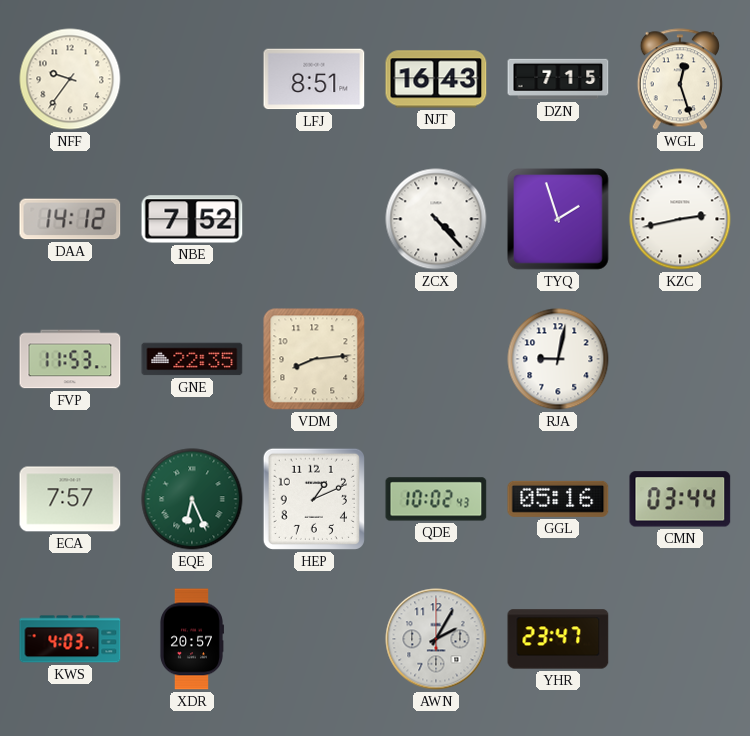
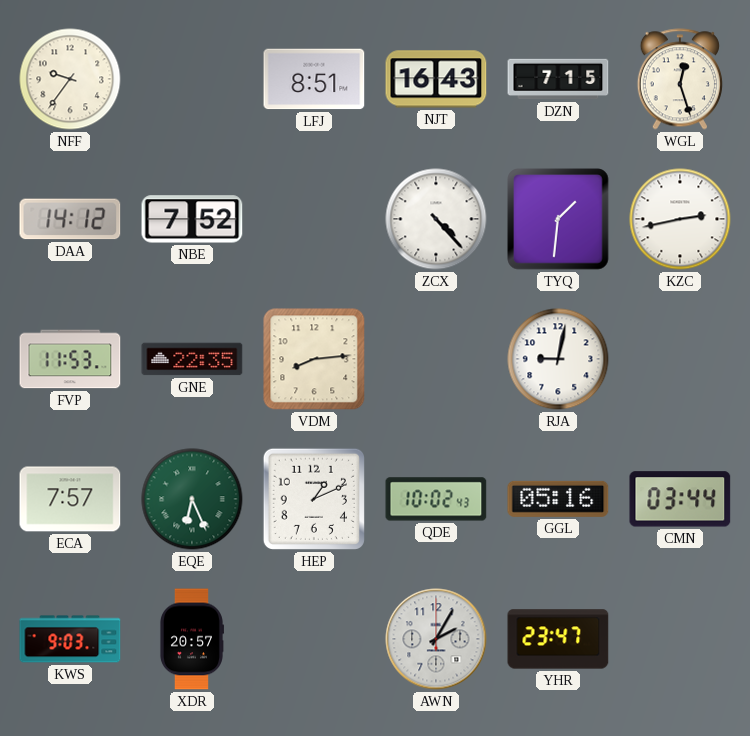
TYQ: 1:57 -> 1:31 (558, 219)
KWS: 4:03 -> 9:03 (70, 639)
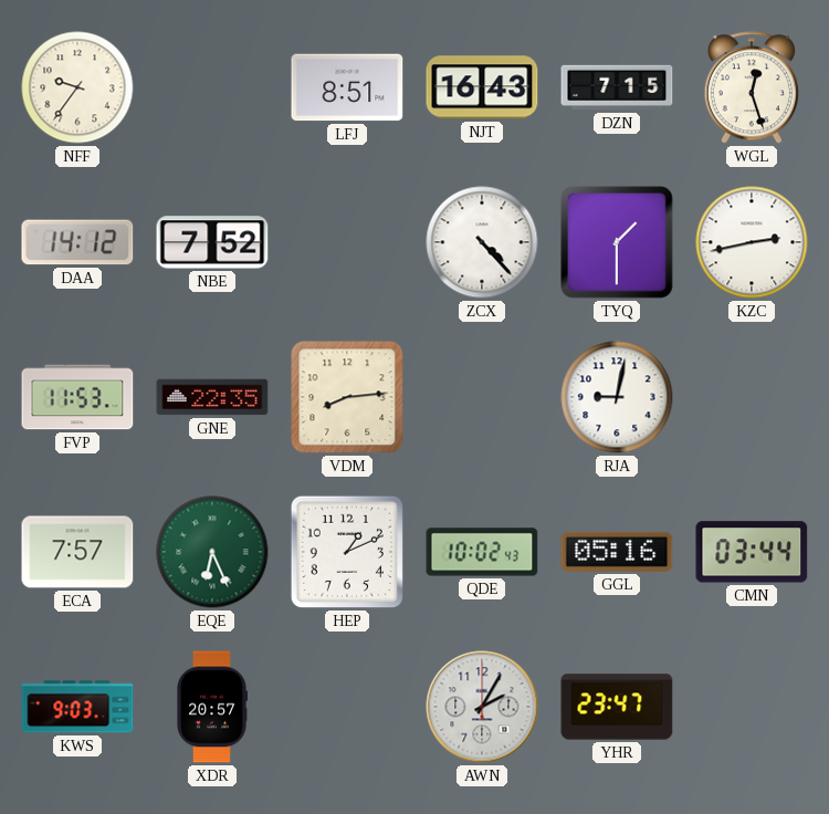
TYQ: 1:31 -> 1:30 (617, 242)
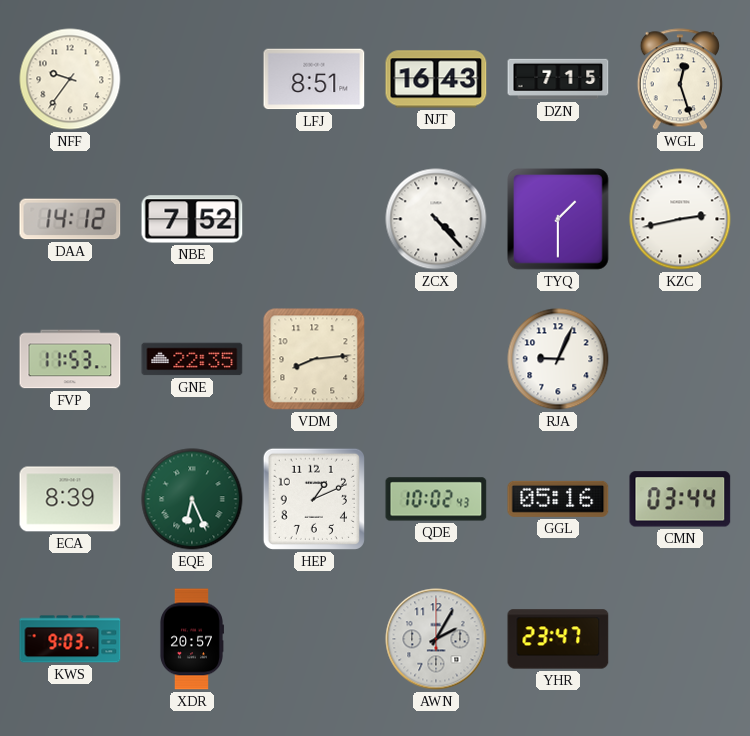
RJA: 9:02 -> 9:04 (558, 359)
ECA: 7:57 -> 8:39 (70, 499)
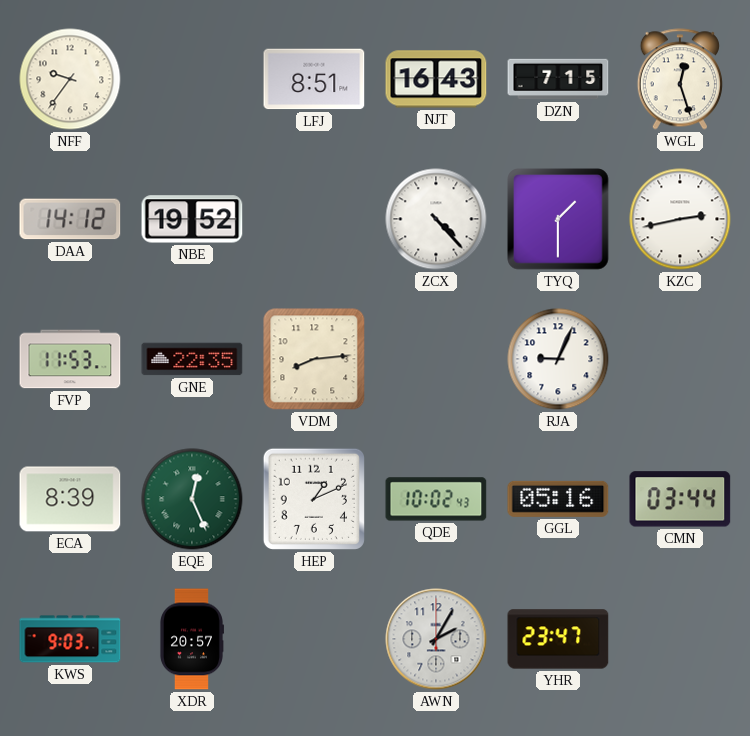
NBE: 7:52 -> 19:52 (192, 219)
EQE: 6:26 -> 12:26 (192, 499)
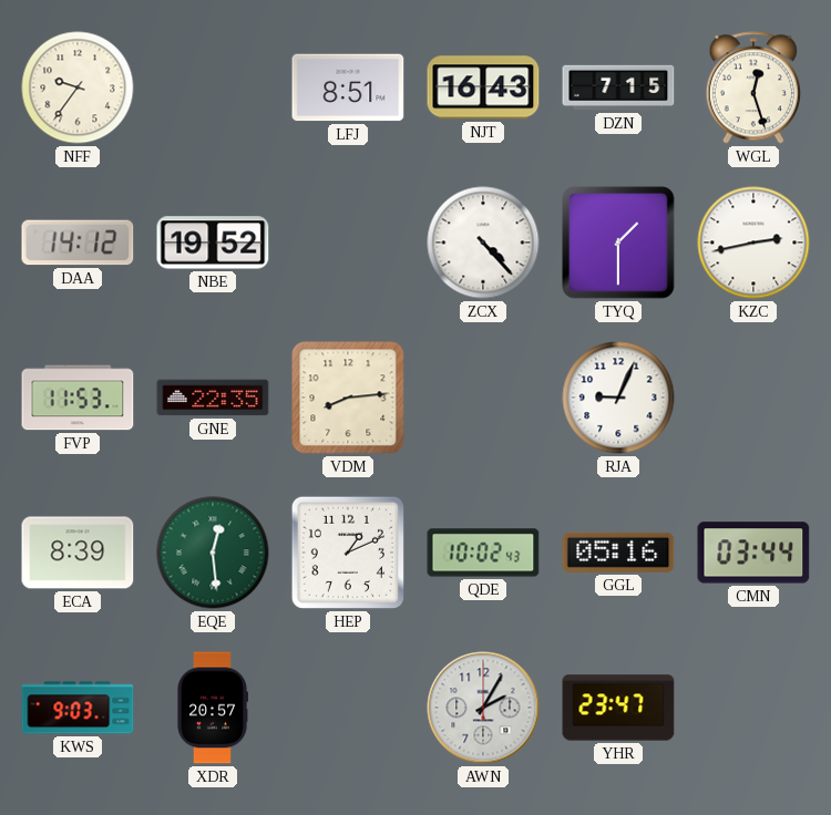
EQE: 12:26 -> 12:29 (213, 553)
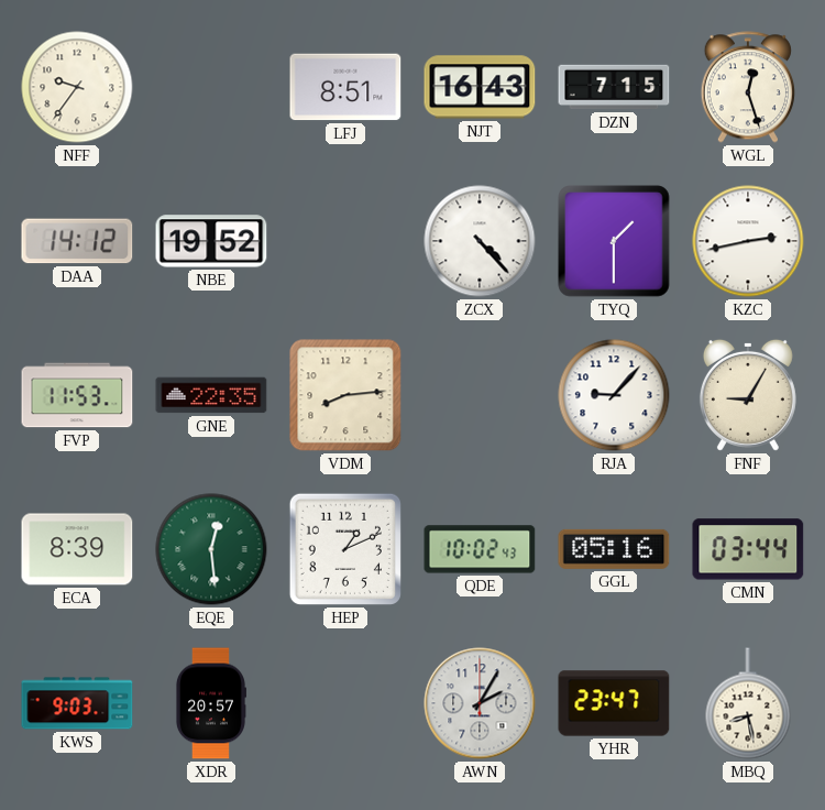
RJA: 9:04 -> 9:07 (614, 395)
FNF: none -> 9:05 (748, 395)
MBQ: none -> 8:28 (748, 703)
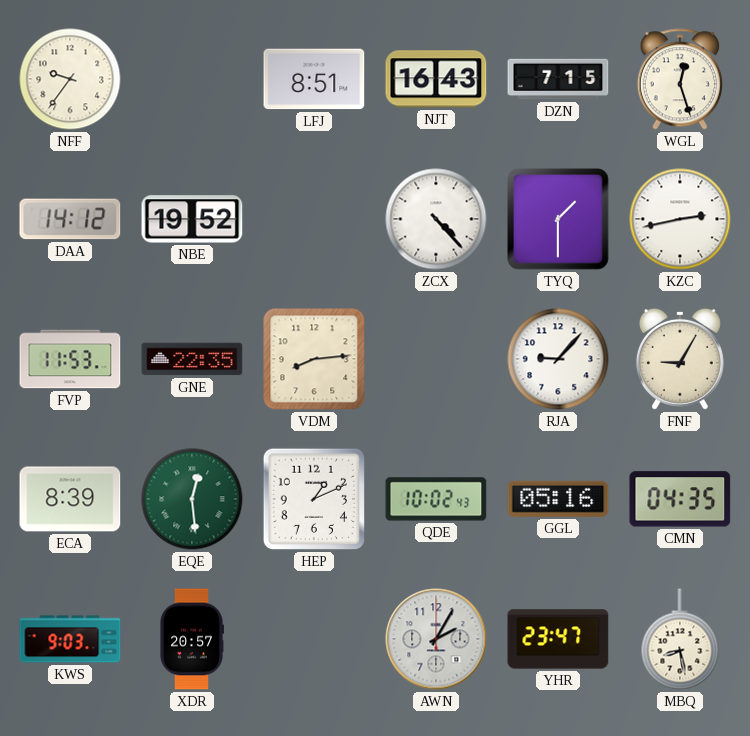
CMN: 03:44 -> 04:35 (680, 499)
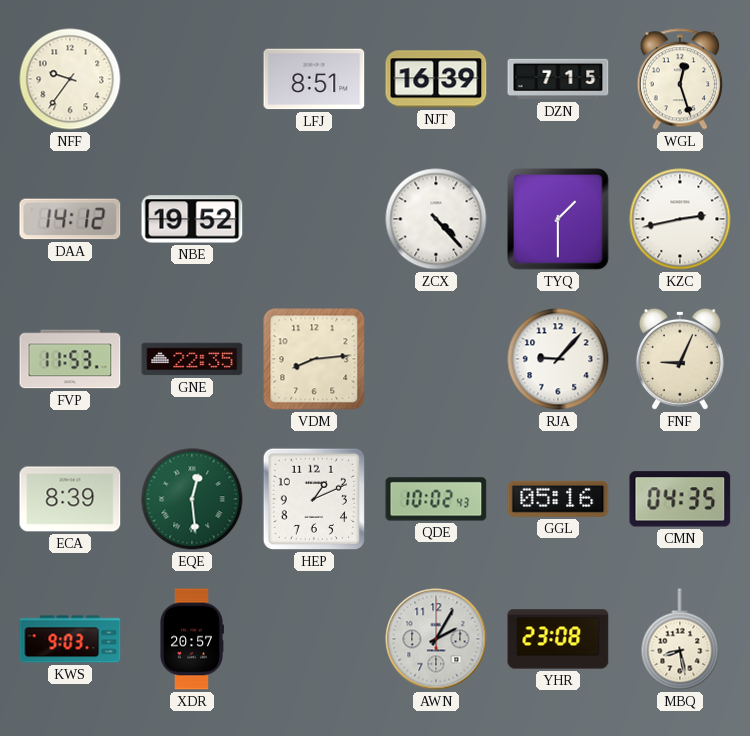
NJT: 16:43 -> 16:39 (436, 79)
FNF: 9:05 -> 9:04 (680, 359)
YHR: 23:47 -> 23:08 (558, 639)
